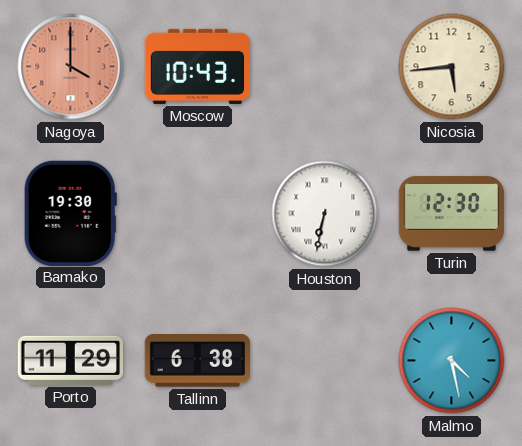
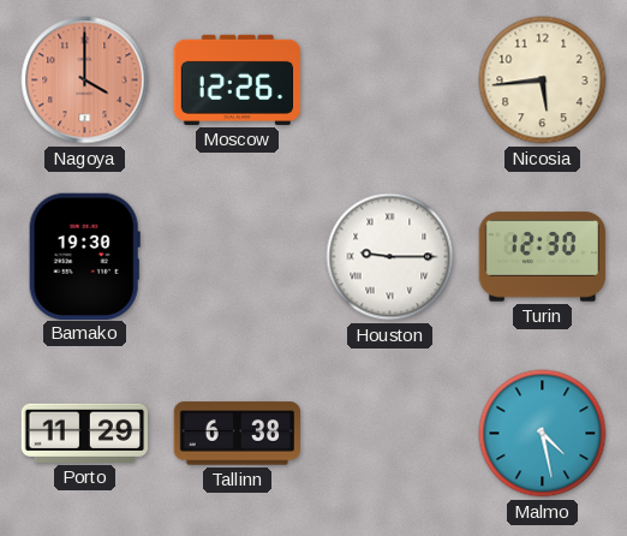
Moscow: 10:43 -> 12:26 (238, 79)
Houston: 6:32 -> 9:15 (390, 257)
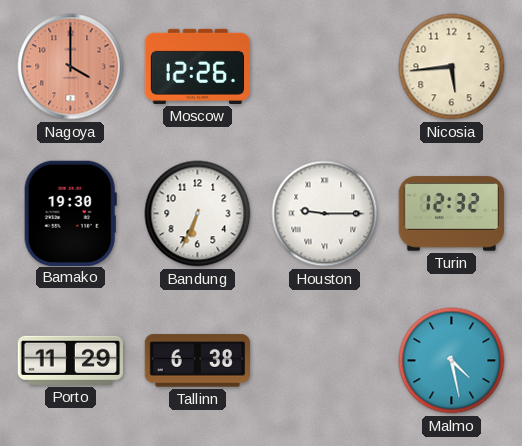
Bandung: none -> 6:34 (198, 214)
Turin: 12:30 -> 12:32 (452, 214)
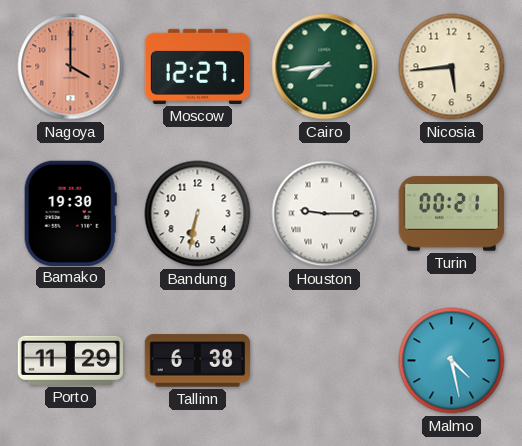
Moscow: 12:26 -> 12:27 (198, 66)
Cairo: none -> 7:44 (325, 67)
Bandung: 6:34 -> 6:32 (198, 214)
Turin: 12:32 -> 00:21 (452, 214)
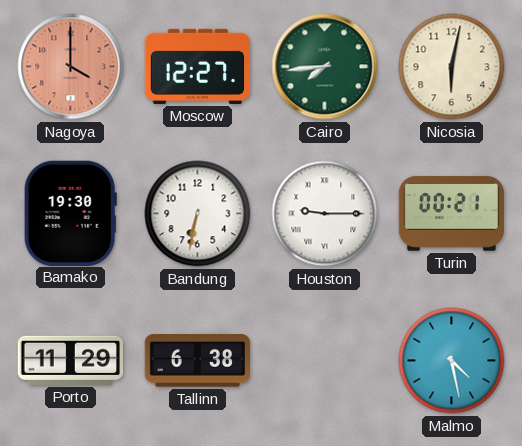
Nicosia: 5:44 -> 6:02 (452, 67)
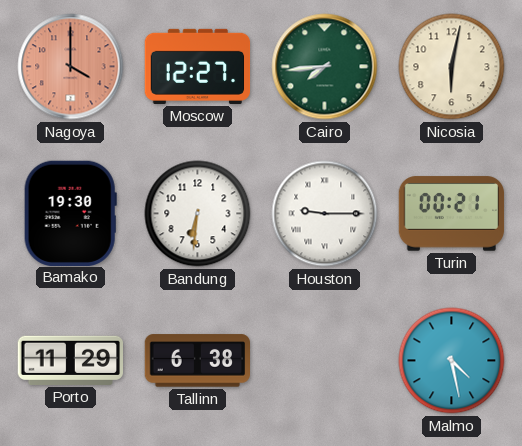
Bandung: 6:32 -> 6:31 (198, 214)
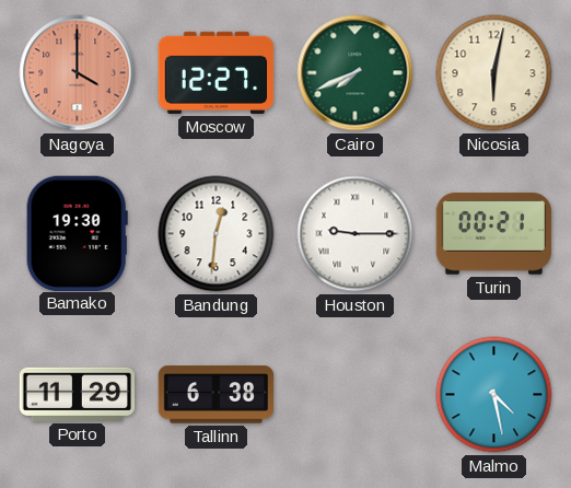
Cairo: 7:44 -> 7:41 (356, 73)
Bandung: 6:31 -> 12:31 (217, 234)
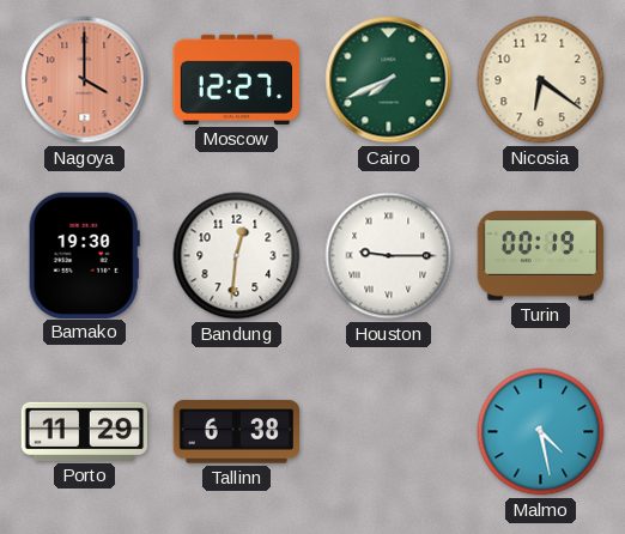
Nicosia: 6:02 -> 6:21 (541, 80)
Turin: 00:21 -> 00:19 (541, 256)
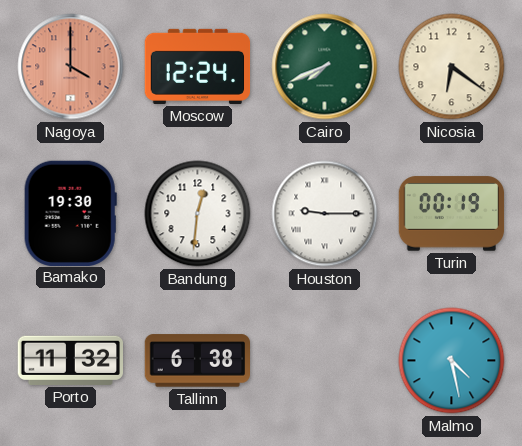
Moscow: 12:27 -> 12:24 (198, 66)
Porto: 11:29 -> 11:32 (70, 360)
